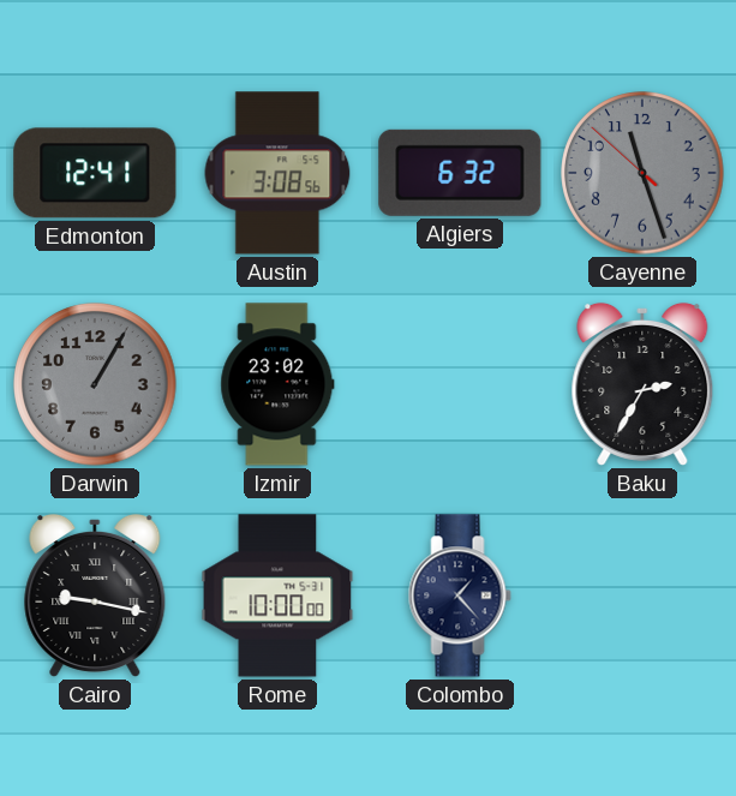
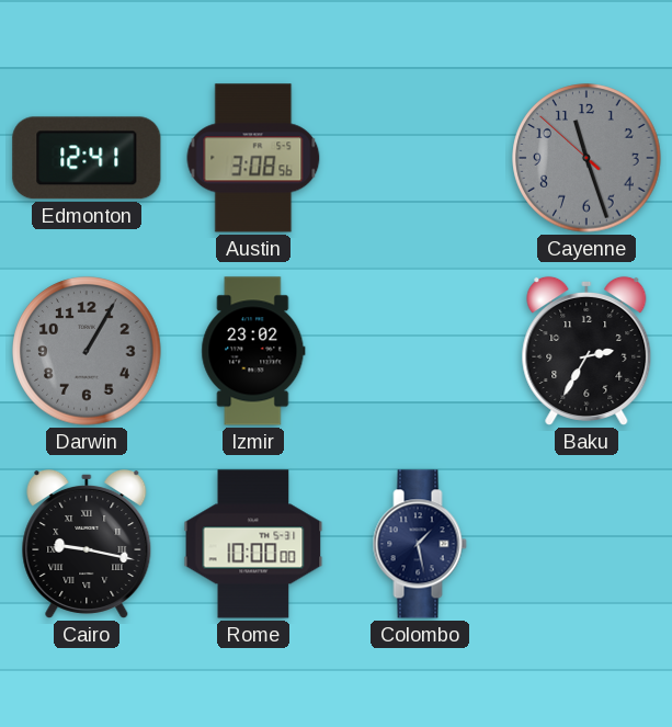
Algiers: 6:32 -> none (460, 173)
Colombo: 1:23 -> 1:28 (420, 544)
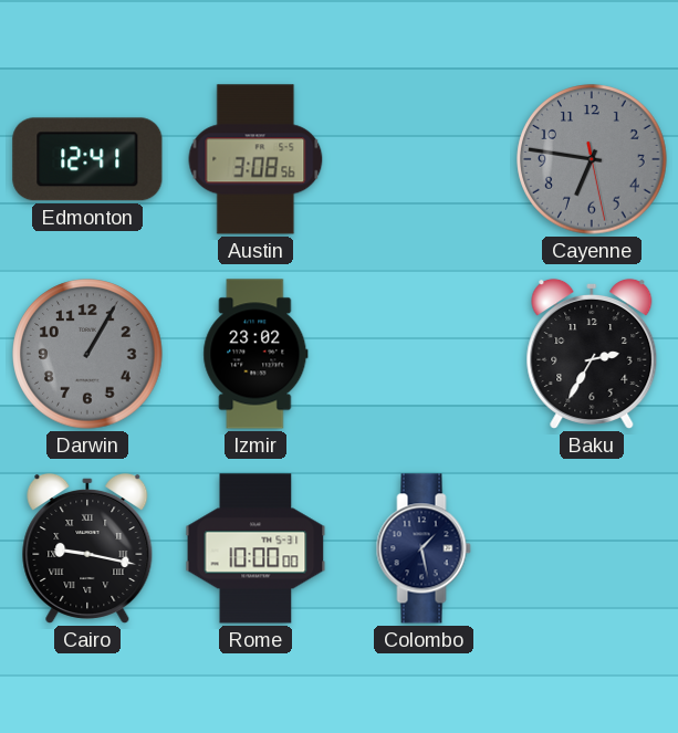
Cayenne: 11:26 -> 6:46 (592, 159)
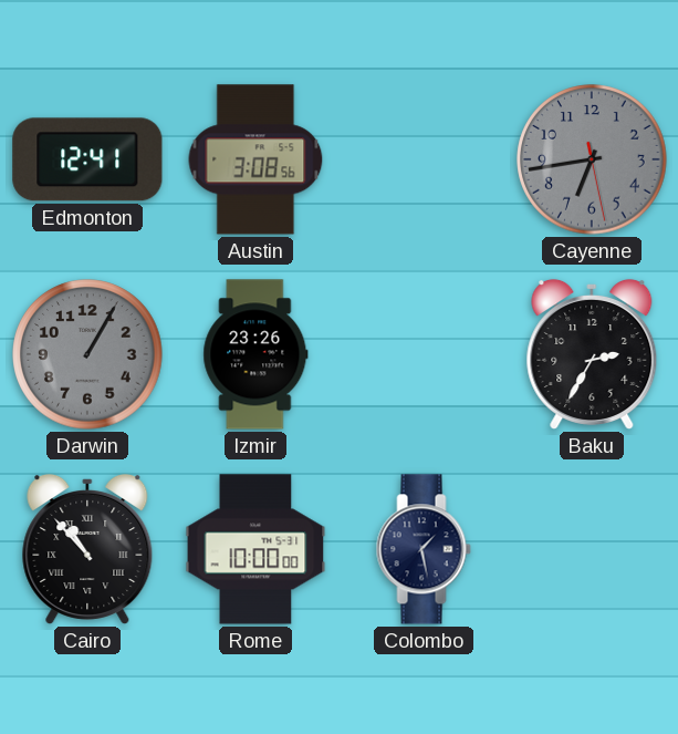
Cayenne: 6:46 -> 6:43 (592, 159)
Izmir: 23:02 -> 23:26 (255, 354)
Cairo: 9:17 -> 10:53 (87, 549)
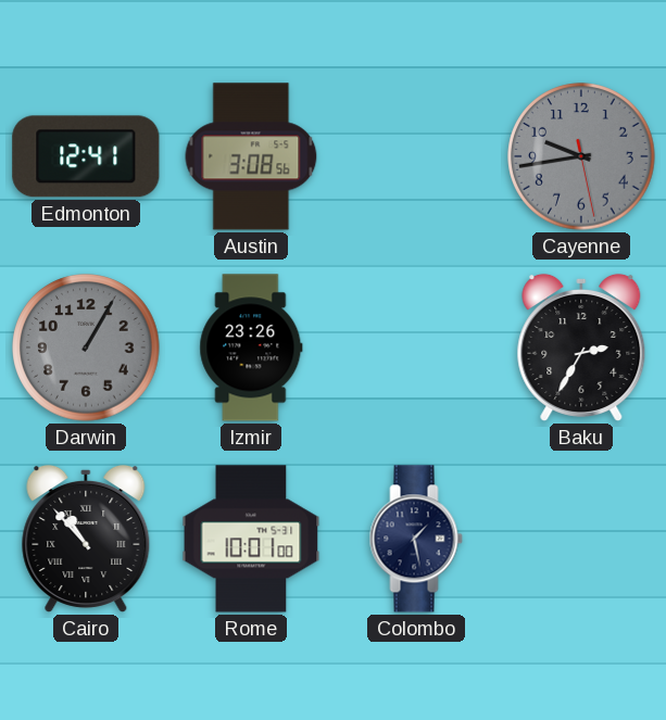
Cayenne: 6:43 -> 9:43 (581, 156)
Rome: 10:00 -> 10:01 (251, 539)
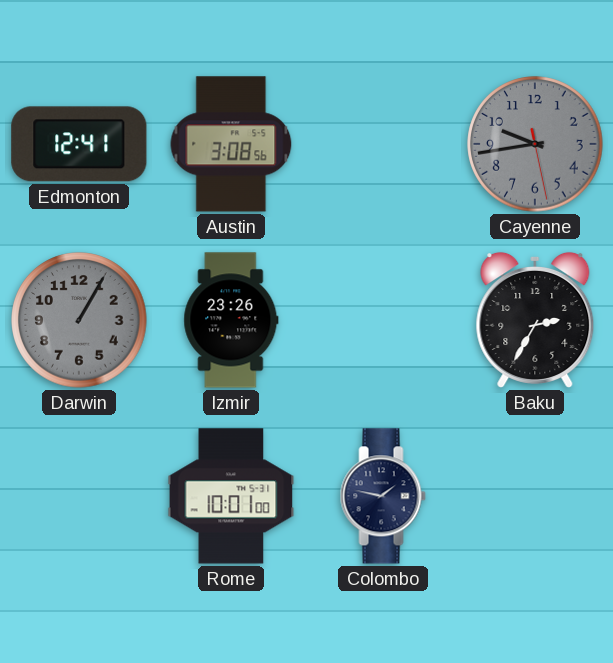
Cairo: 10:53 -> none (86, 539)
Colombo: 1:28 -> 1:47 (383, 496)
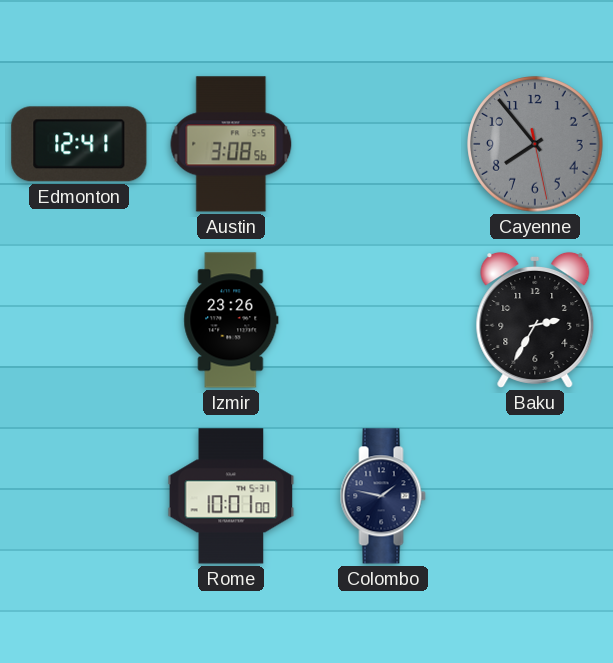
Cayenne: 9:43 -> 7:53 (535, 144)
Darwin: 1:05 -> none (79, 320)
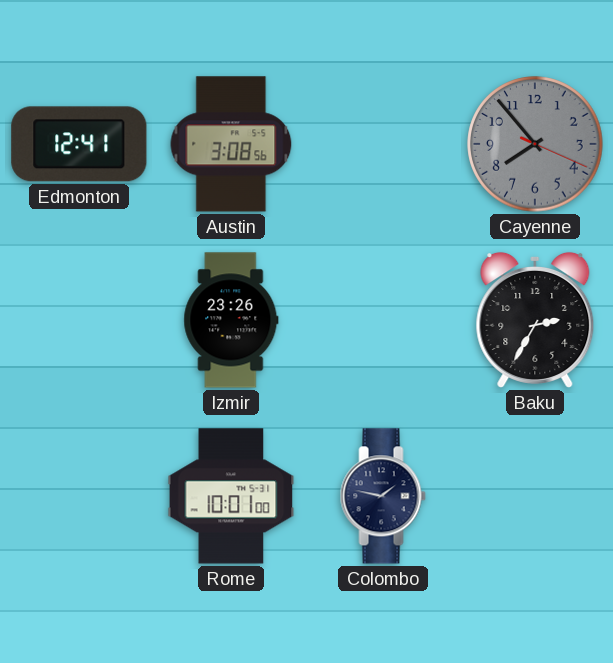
Cayenne: 7:53:28 -> 7:53:19 (535, 144)
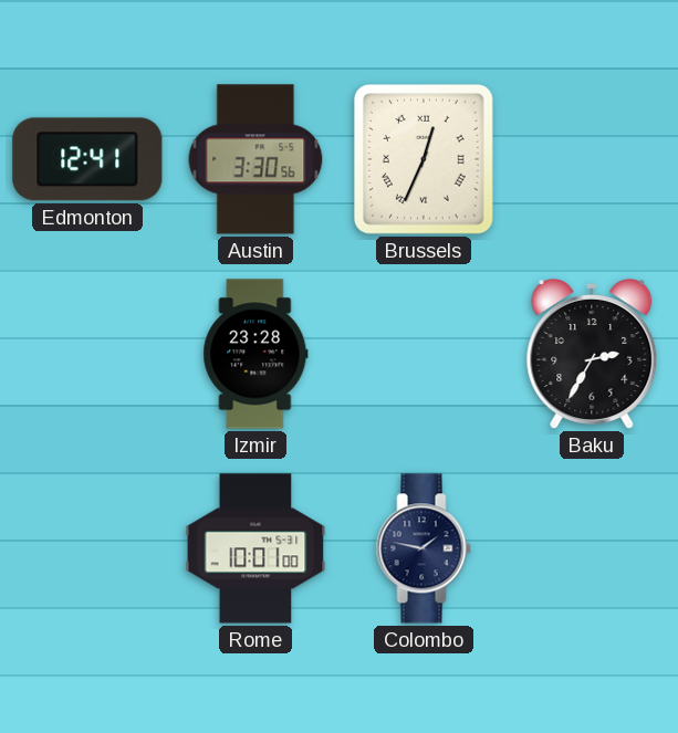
Austin: 3:08 -> 3:30 (255, 159)
Brussels: none -> 12:34 (425, 160)
Cayenne: 7:53 -> none (535, 144)
Izmir: 23:26 -> 23:28 (255, 354)
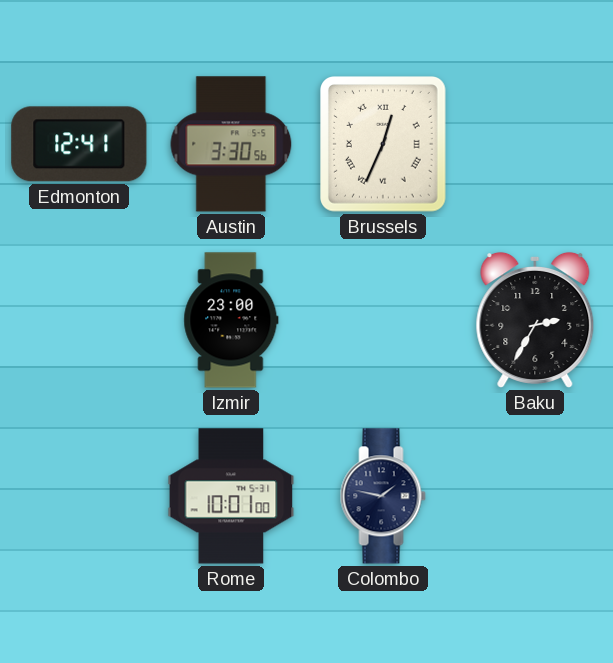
Izmir: 23:28 -> 23:00 (231, 320)
